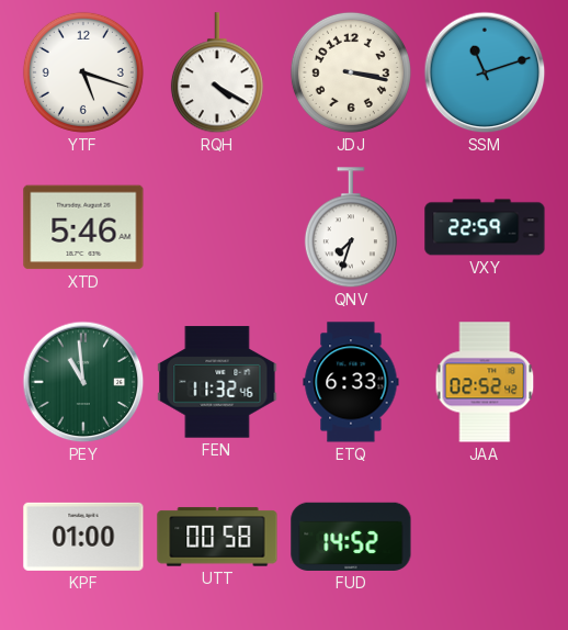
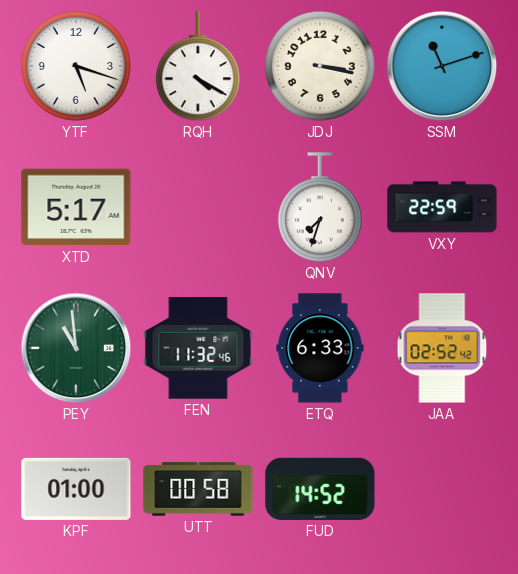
XTD: 5:46 -> 5:17 (76, 207)
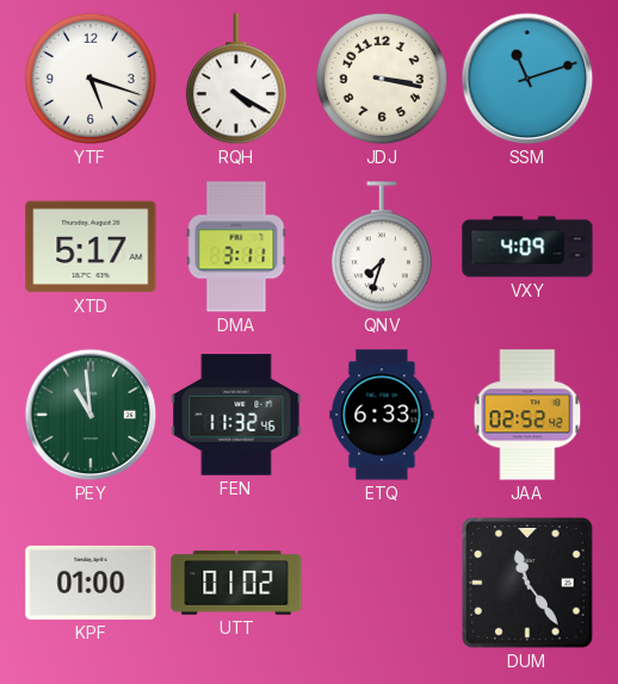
DMA: none -> 3:11 (236, 247)
VXY: 22:59 -> 4:09 (527, 247)
UTT: 00:58 -> 01:02 (236, 583)
FUD: 14:52 -> none (320, 489)
DUM: none -> 11:24 (527, 583)
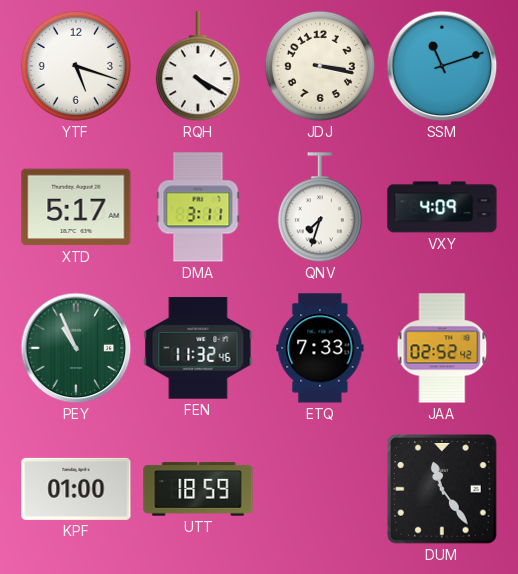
PEY: 10:59 -> 10:56 (76, 348)
ETQ: 6:33 -> 7:33 (320, 348)
UTT: 01:02 -> 18:59 (198, 489)
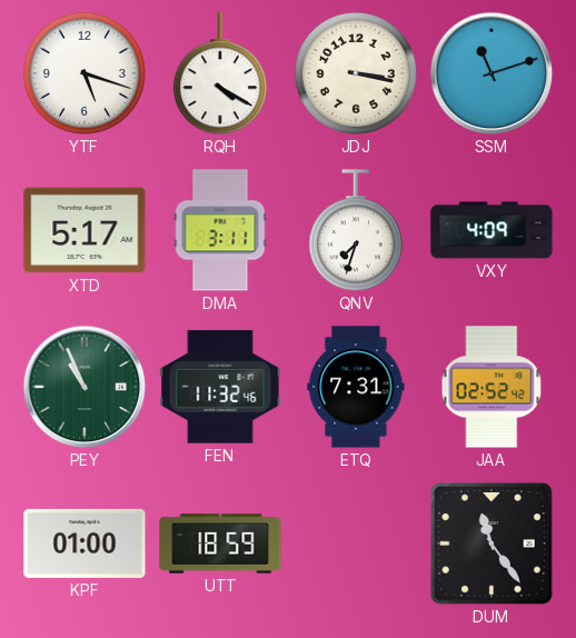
ETQ: 7:33 -> 7:31 (356, 387)
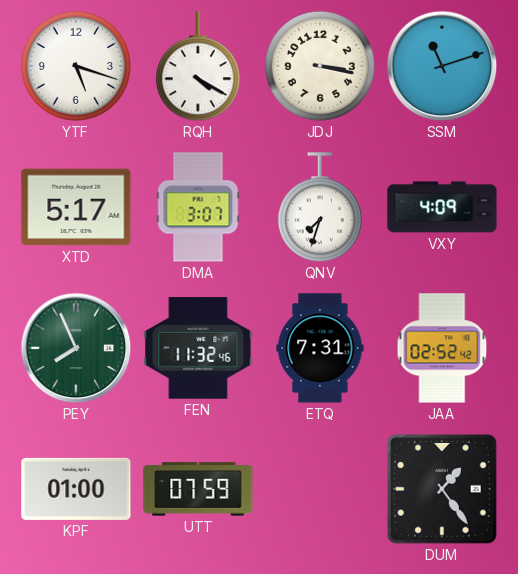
DMA: 3:11 -> 3:07 (198, 207)
PEY: 10:56 -> 7:56 (76, 348)
UTT: 18:59 -> 07:59 (198, 489)
DUM: 11:24 -> 1:24 (442, 489)
